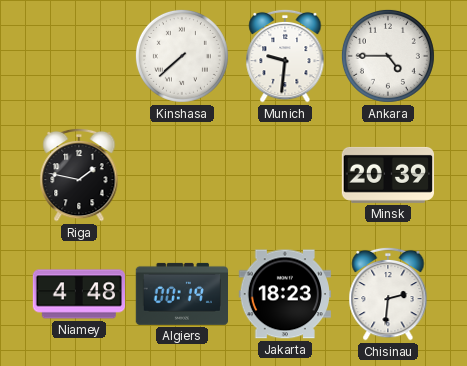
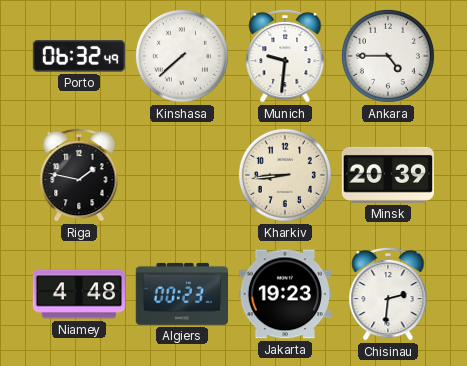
Porto: none -> 06:32 (78, 56)
Kharkiv: none -> 8:44 (285, 175)
Algiers: 00:19 -> 00:23 (181, 294)
Jakarta: 18:23 -> 19:23 (284, 294)
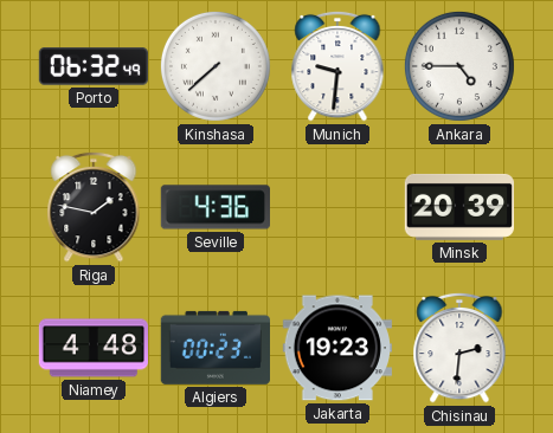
Seville: none -> 4:36 (214, 207)
Kharkiv: 8:44 -> none (285, 175)
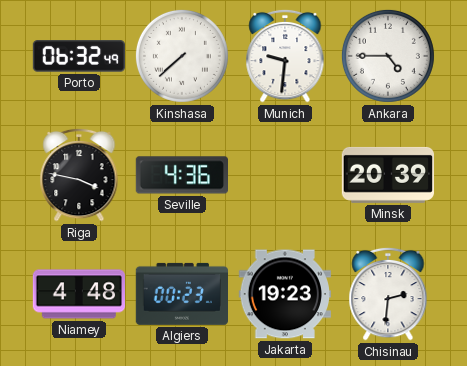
Riga: 1:47 -> 3:47 (79, 175)
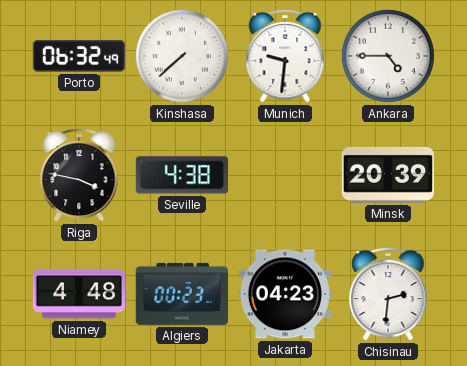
Seville: 4:36 -> 4:38 (181, 175)
Jakarta: 19:23 -> 04:23 (284, 294)
